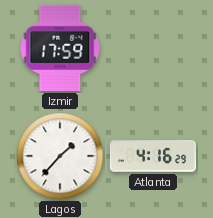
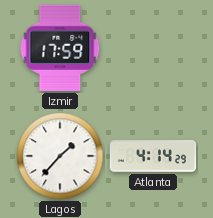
Atlanta: 4:16 -> 4:14 (153, 156)
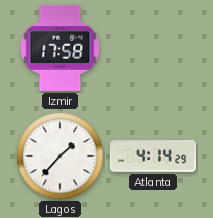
Izmir: 17:59 -> 17:58 (60, 48)
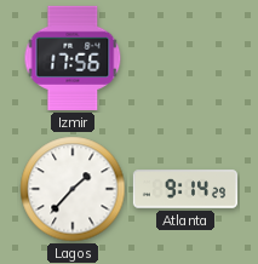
Izmir: 17:58 -> 17:56 (73, 58)
Atlanta: 4:14 -> 9:14 (185, 189)
